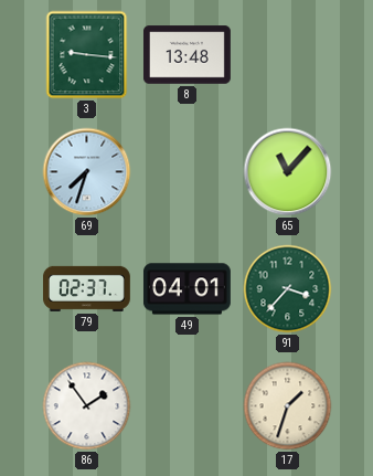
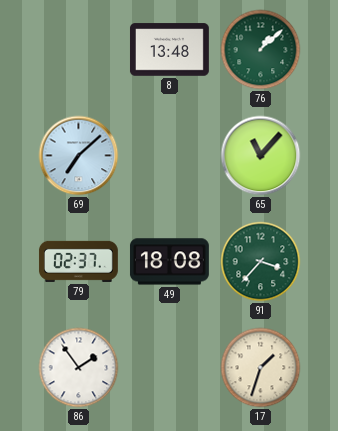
3: 9:16 -> none (87, 55)
76: none -> 1:08 (261, 50)
69: 7:33 -> 7:08 (79, 156)
49: 04:01 -> 18:08 (169, 262)
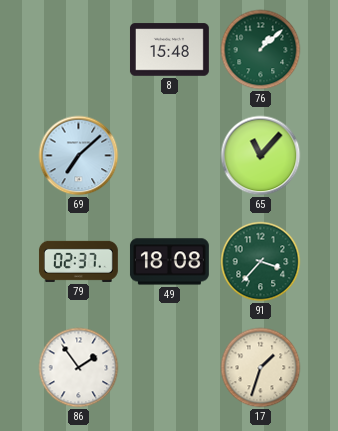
8: 13:48 -> 15:48 (169, 50)
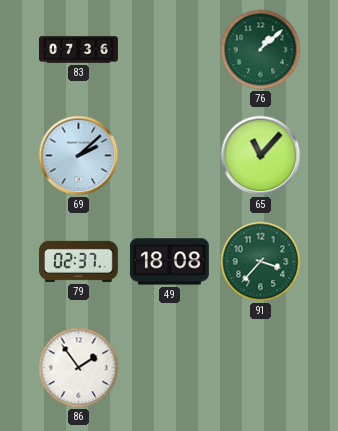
83: none -> 07:36 (79, 50)
8: 15:48 -> none (169, 50)
69: 7:08 -> 2:08 (79, 156)
17: 1:33 -> none (261, 368)
